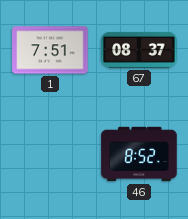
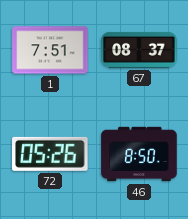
72: none -> 05:26 (50, 154)
46: 8:52 -> 8:50 (139, 154)
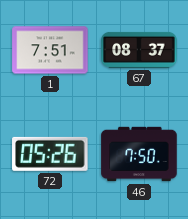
46: 8:50 -> 7:50 (139, 154)
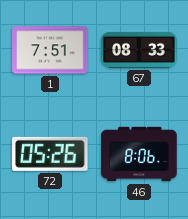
67: 08:37 -> 08:33 (139, 50)
46: 7:50 -> 8:06 (139, 154)
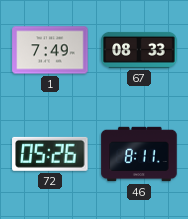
1: 7:51 -> 7:49 (50, 50)
46: 8:06 -> 8:11 (139, 154)
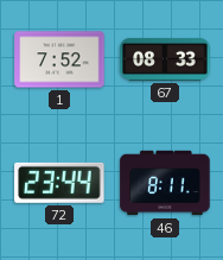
1: 7:49 -> 7:52 (59, 59)
72: 05:26 -> 23:44 (59, 183)
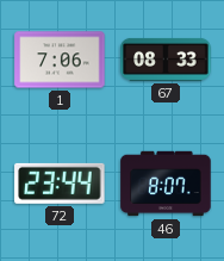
1: 7:52 -> 7:06 (60, 60)
46: 8:11 -> 8:07 (166, 184)
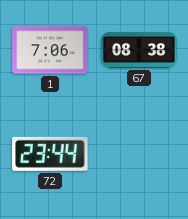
67: 08:33 -> 08:38 (139, 50)
46: 8:07 -> none (166, 184)
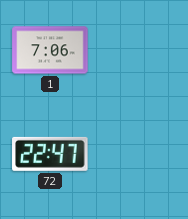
67: 08:38 -> none (139, 50)
72: 23:44 -> 22:47 (50, 154)
